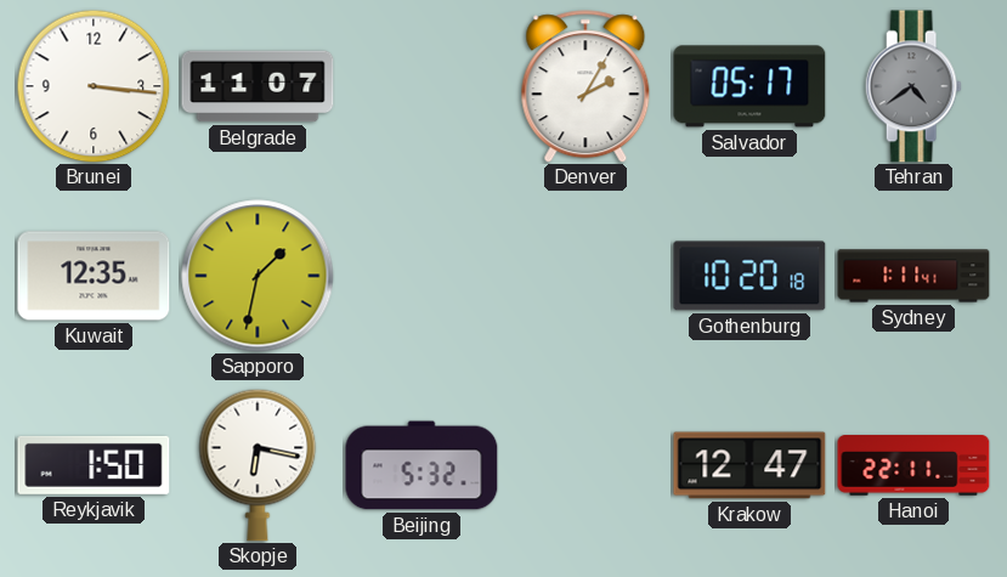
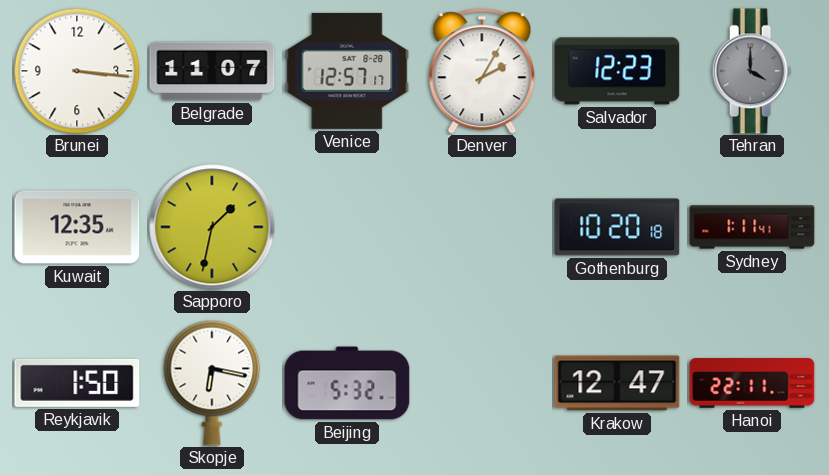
Venice: none -> 12:57 (347, 71)
Salvador: 05:17 -> 12:23 (617, 71)
Tehran: 4:39 -> 4:00 (752, 71)
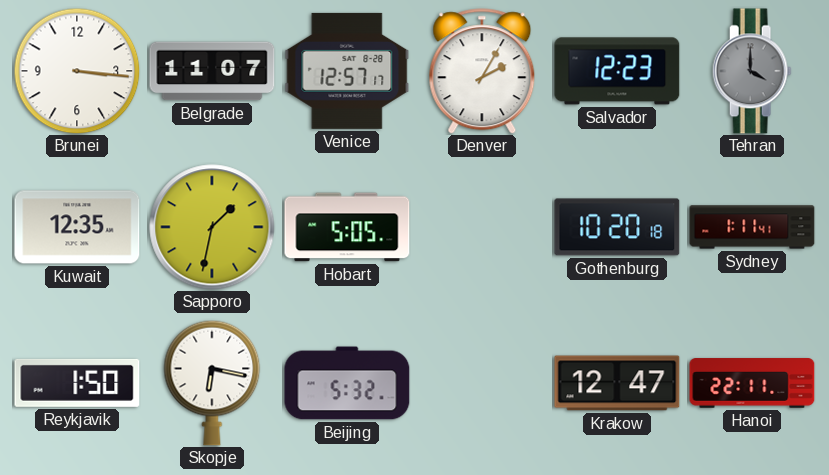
Hobart: none -> 5:05 (347, 227)
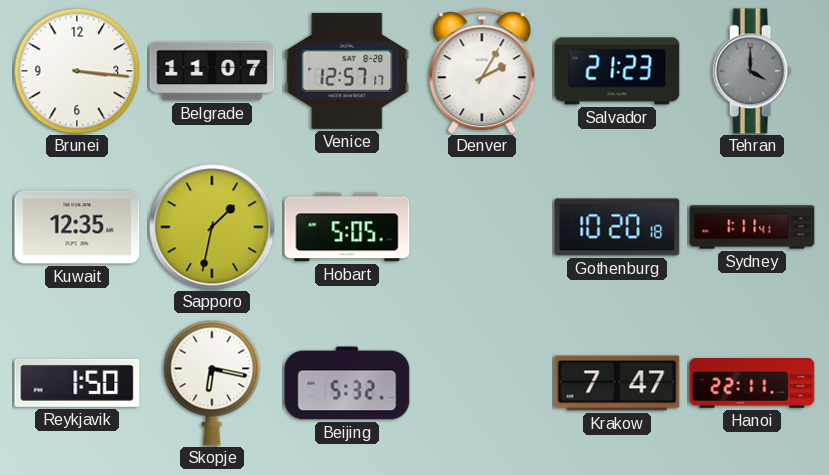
Salvador: 12:23 -> 21:23 (617, 71)
Krakow: 12:47 -> 7:47 (617, 383)
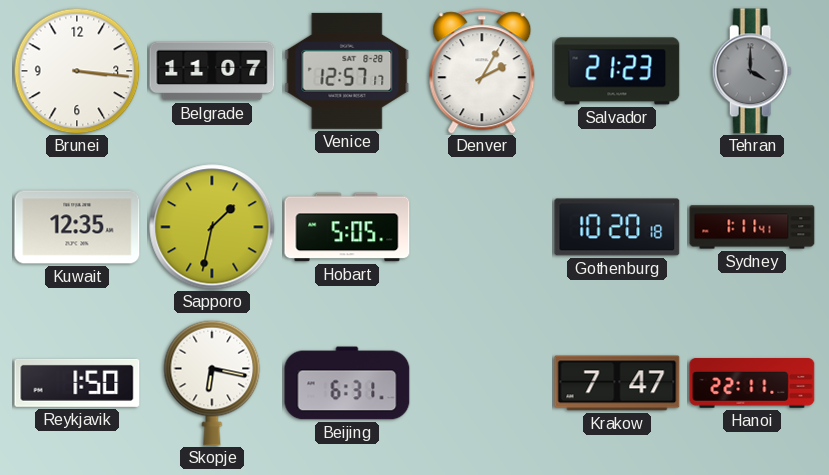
Beijing: 5:32 -> 6:31 (347, 383)
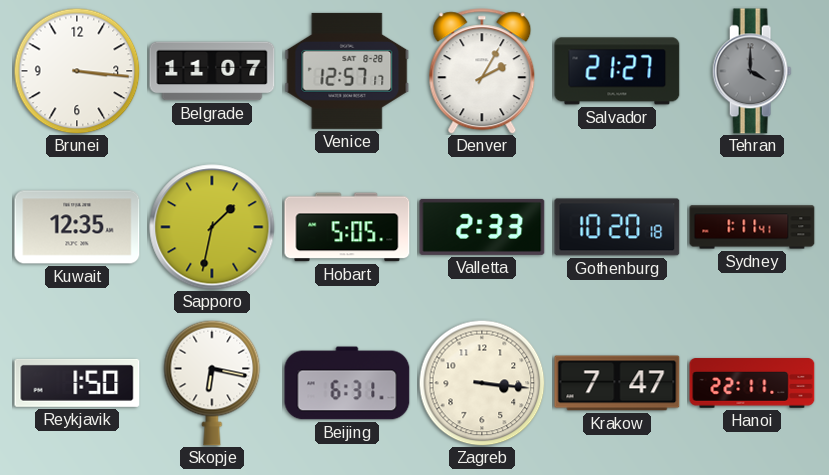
Salvador: 21:23 -> 21:27 (617, 71)
Valletta: none -> 2:33 (482, 227)
Zagreb: none -> 3:16 (482, 383)
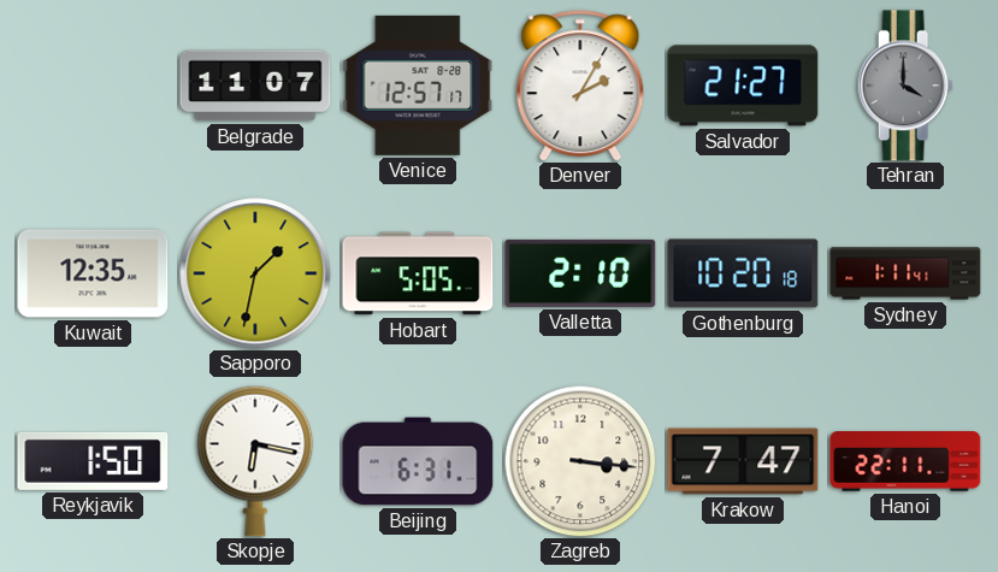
Brunei: 3:16 -> none (77, 71)
Valletta: 2:33 -> 2:10 (580, 273)
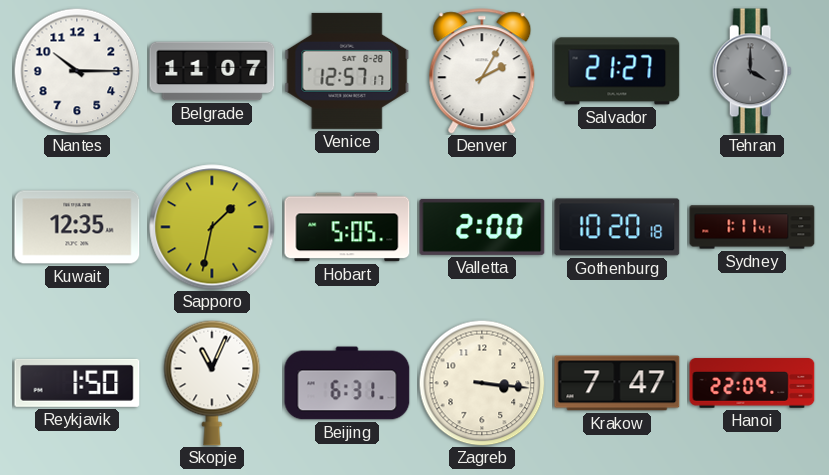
Nantes: none -> 10:15 (77, 71)
Valletta: 2:10 -> 2:00 (482, 227)
Skopje: 6:17 -> 11:04 (212, 383)
Hanoi: 22:11 -> 22:09 (752, 383)
